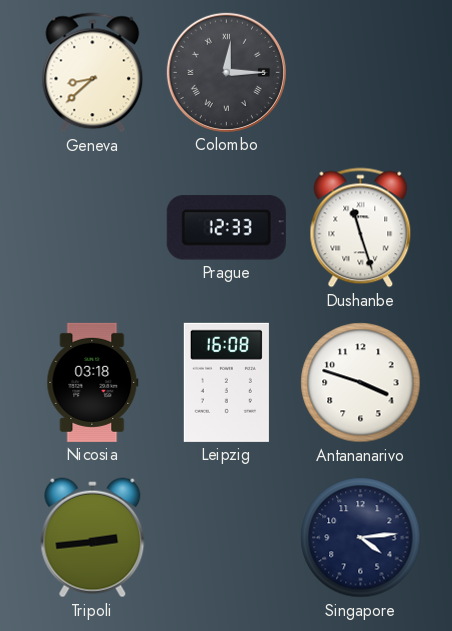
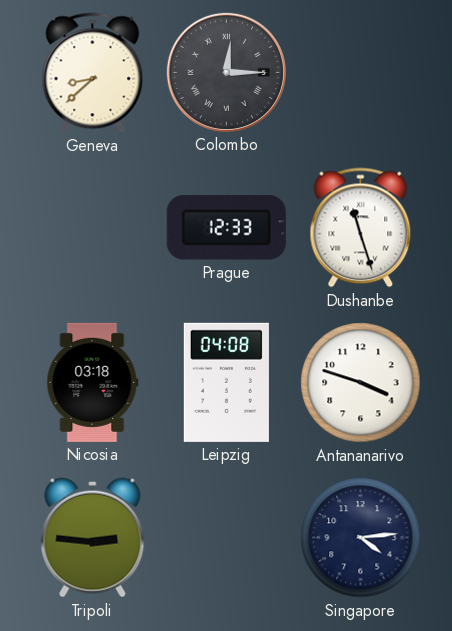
Leipzig: 16:08 -> 04:08 (226, 382)
Tripoli: 2:44 -> 2:46 (93, 538)
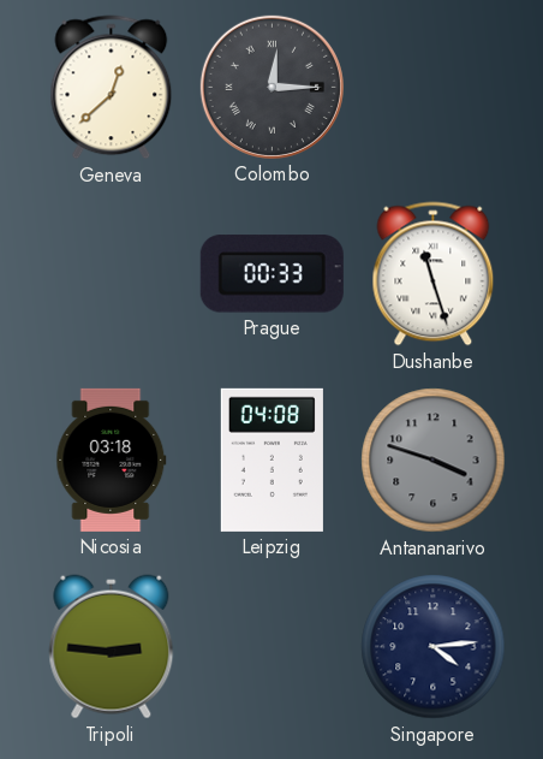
Geneva: 8:38 -> 12:38 (112, 88)
Prague: 12:33 -> 00:33 (271, 274)
Antananarivo dial: white -> grey (434, 461)
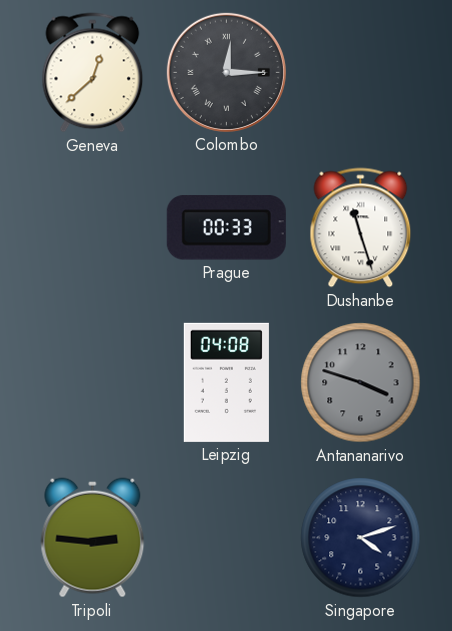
Nicosia: 03:18 -> none (112, 459)
Singapore: 4:14 -> 4:12 (361, 538)
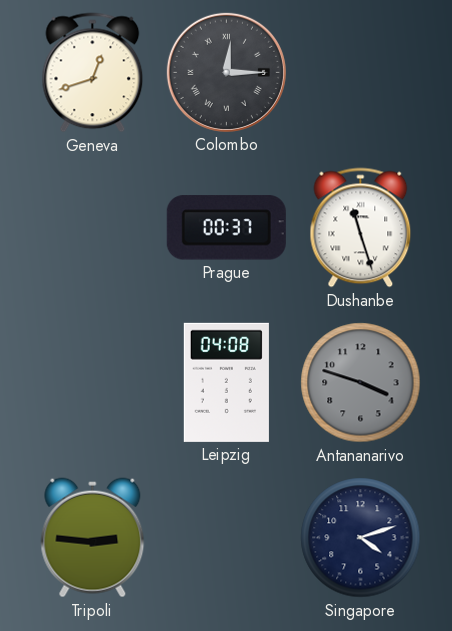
Geneva: 12:38 -> 12:42 (93, 73)
Prague: 00:33 -> 00:37 (226, 228)
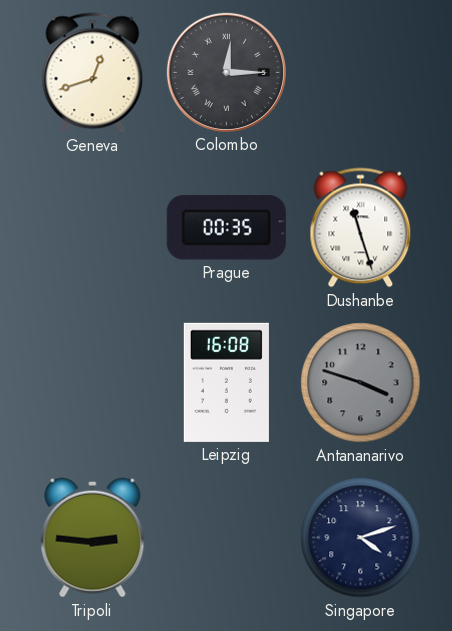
Prague: 00:37 -> 00:35 (226, 228)
Leipzig: 04:08 -> 16:08 (226, 382)
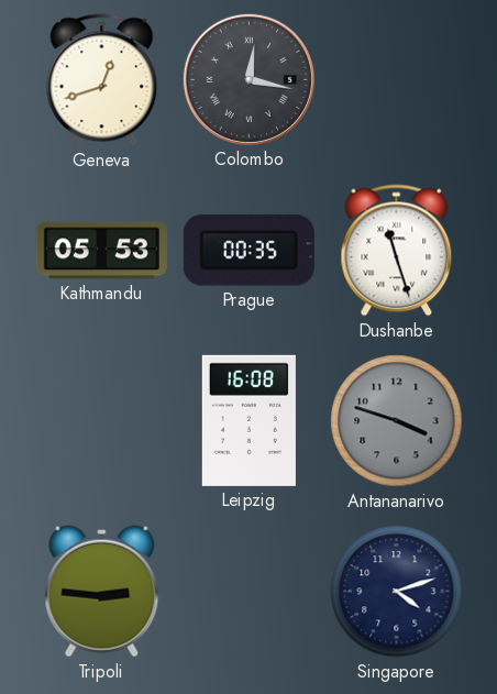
Colombo: 12:15 -> 12:17 (248, 79)
Kathmandu: none -> 05:53 (101, 251)
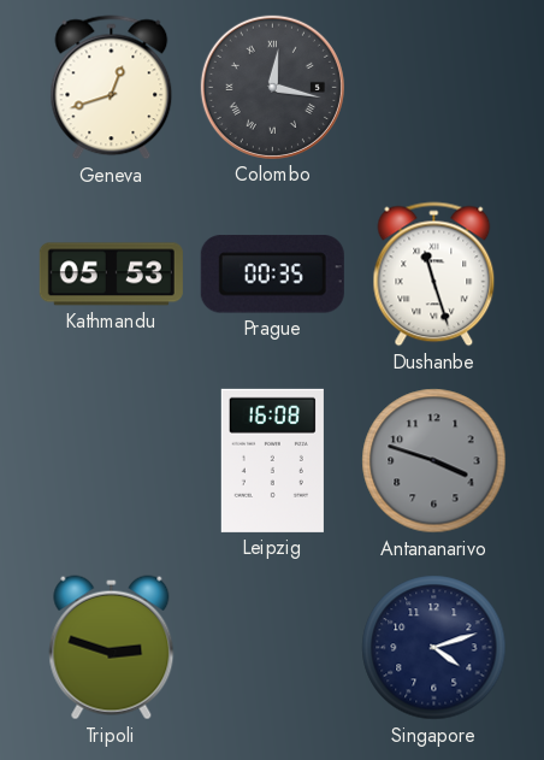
Tripoli: 2:46 -> 2:48 (112, 648)
